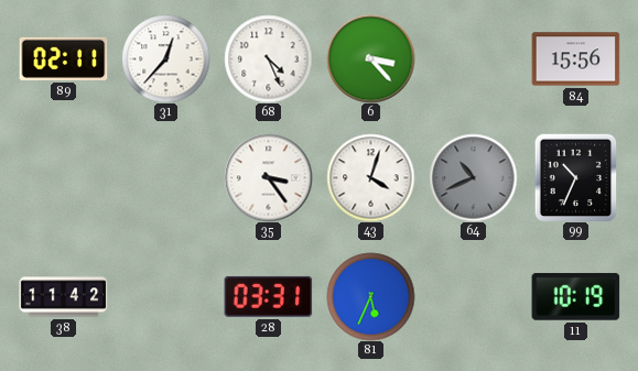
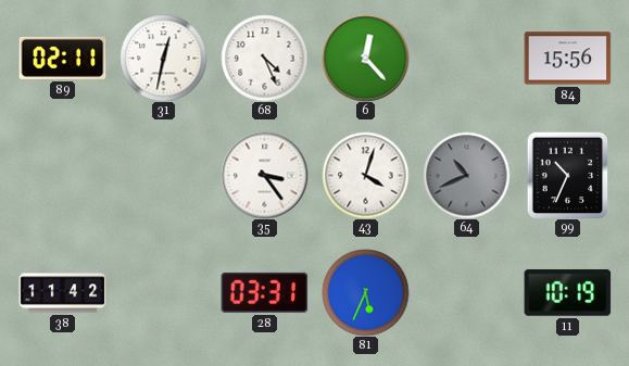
31: 12:37 -> 12:32 (163, 58)
6: 3:23 -> 12:23 (365, 58)
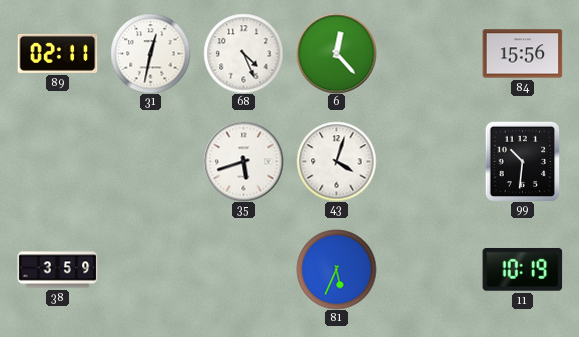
35: 3:24 -> 5:42 (243, 161)
64: 10:41 -> none (466, 175)
99: 10:34 -> 10:31 (523, 161)
38: 11:42 -> 3:59 (57, 270)
28: 03:31 -> none (264, 292)
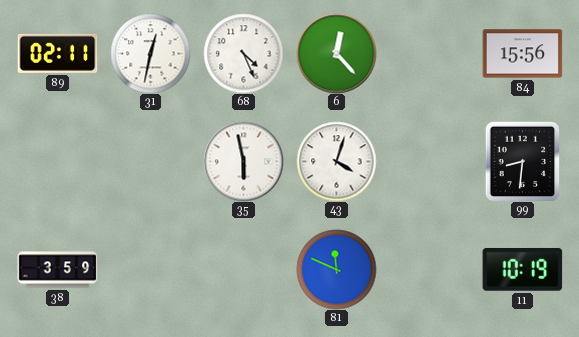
35: 5:42 -> 5:58 (243, 161)
99: 10:31 -> 8:31 (523, 161)
81: 5:34 -> 11:49 (336, 269)
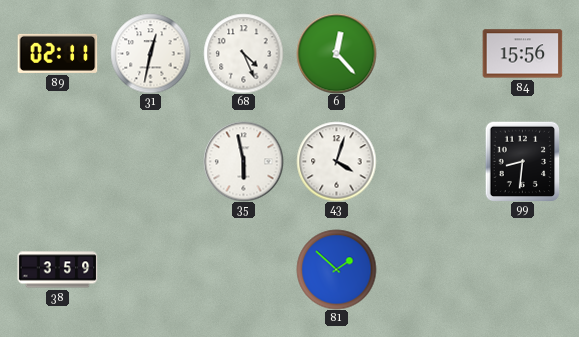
81: 11:49 -> 1:52 (336, 269)
11: 10:19 -> none (522, 269)
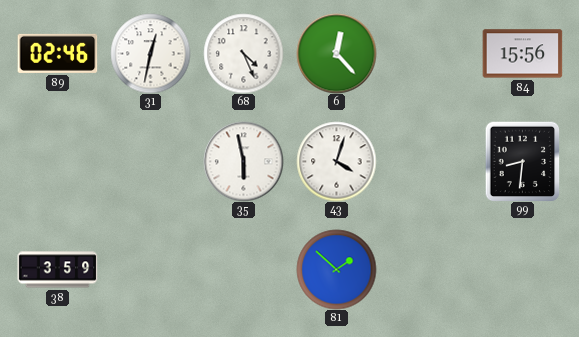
89: 02:11 -> 02:46 (57, 53)
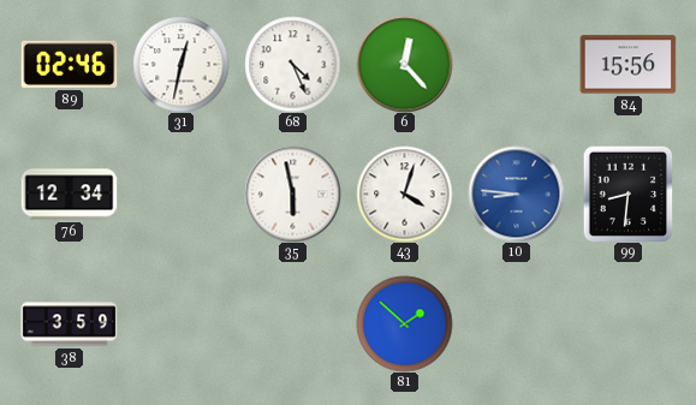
76: none -> 12:34 (69, 195)
10: none -> 8:46 (516, 193)
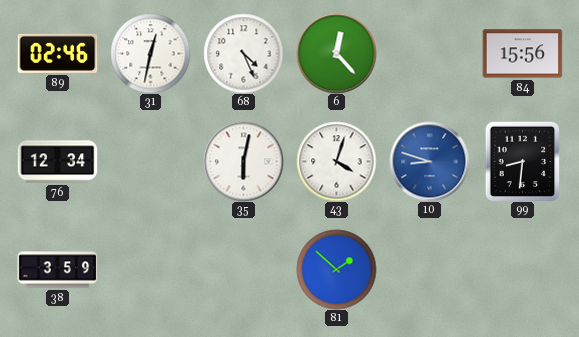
35: 5:58 -> 6:02 (243, 161)
10: 8:46 -> 8:48 (429, 161)
